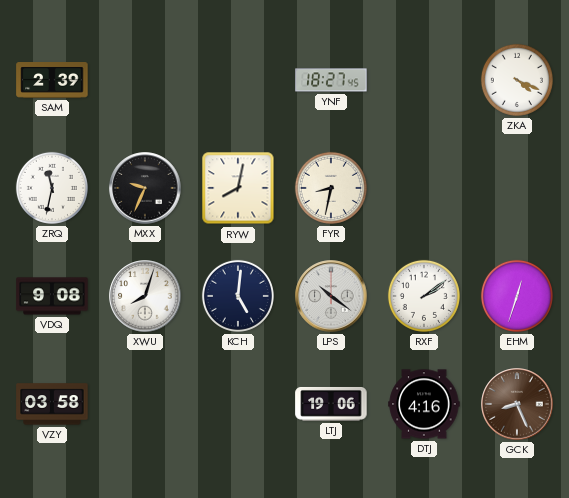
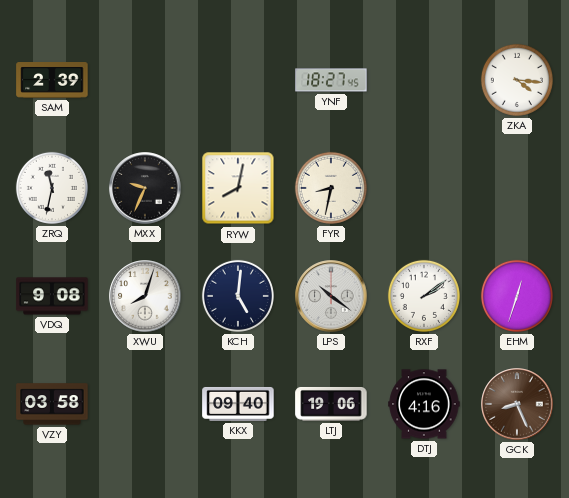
ZKA: 4:19 -> 4:16 (517, 80)
KKX: none -> 09:40 (238, 404)
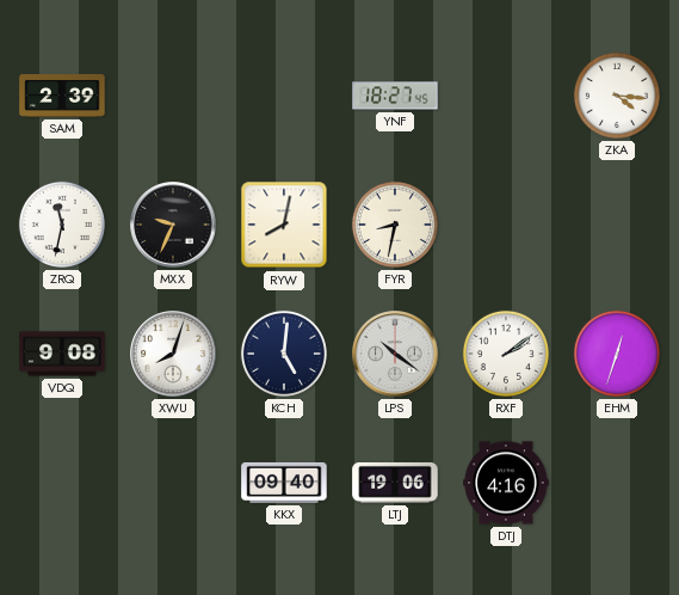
VZY: 03:58 -> none (52, 404)
GCK: 8:26 -> none (517, 404)
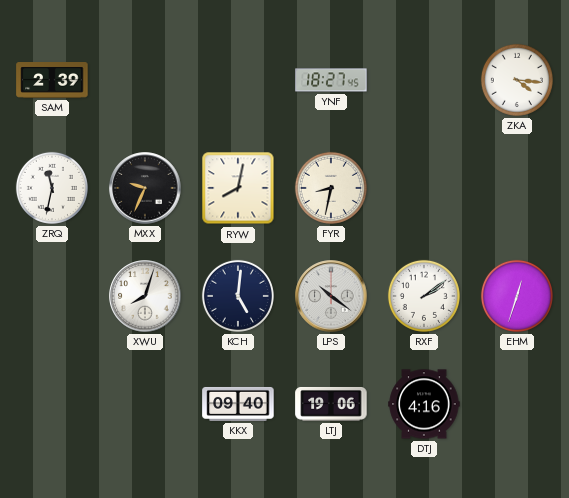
VDQ: 9:08 -> none (62, 354)
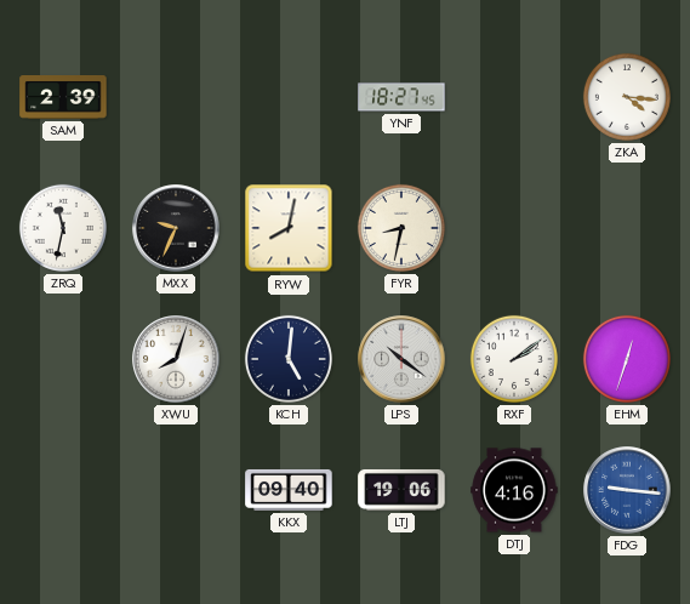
FDG: none -> 9:16 (627, 490)
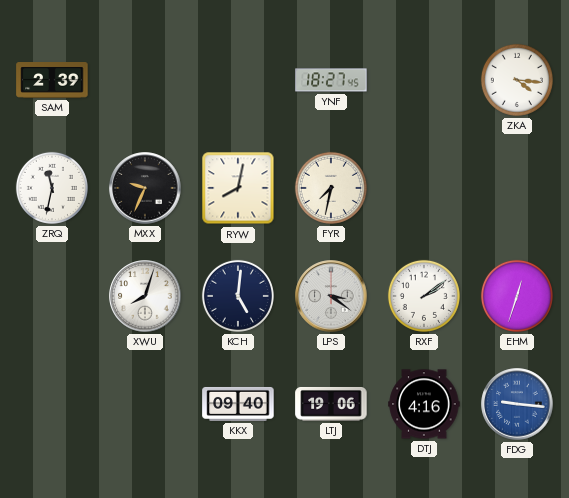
FYR: 8:32 -> 7:32 (331, 188)
LPS: 10:21 -> 3:21 (331, 296)
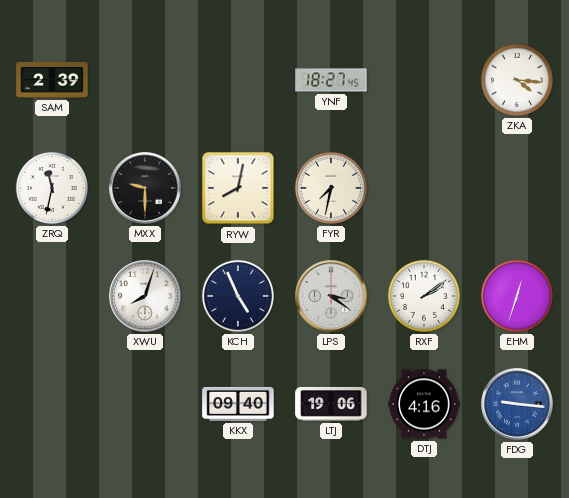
MXX: 9:34 -> 9:30 (145, 188)
KCH: 5:01 -> 4:56 (238, 296)
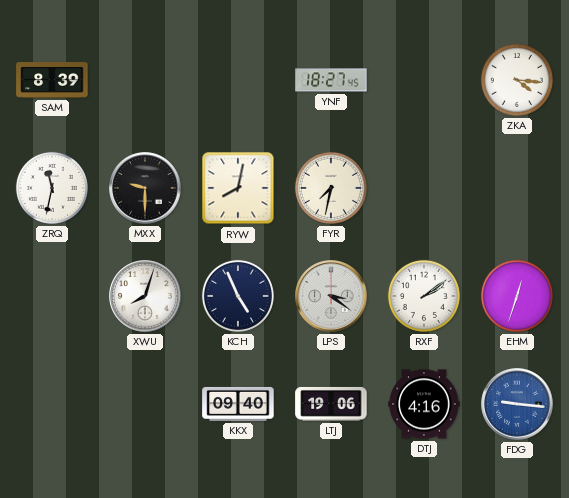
SAM: 2:39 -> 8:39 (52, 81)
